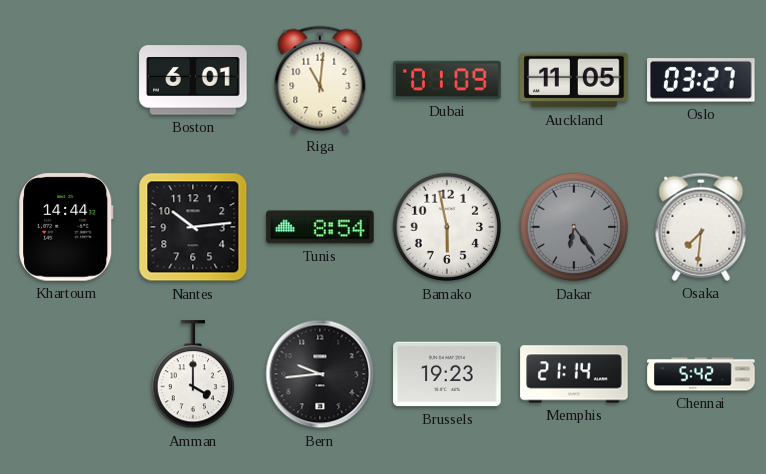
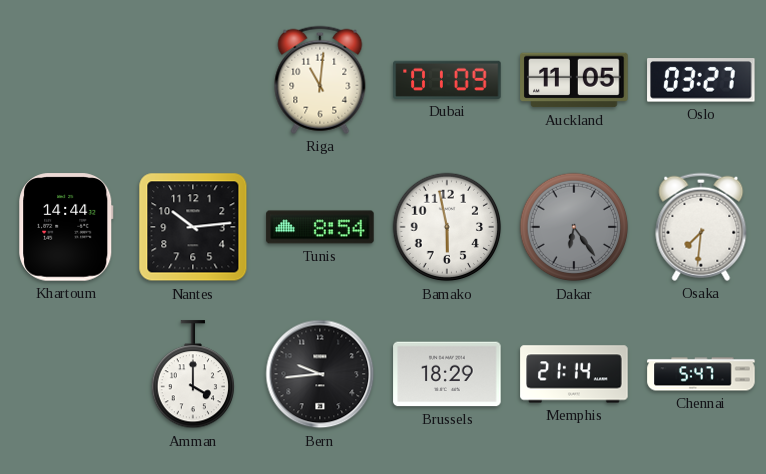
Boston: 6:01 -> none (193, 80)
Brussels: 19:23 -> 18:29 (447, 374)
Chennai: 5:42 -> 5:47 (701, 374)
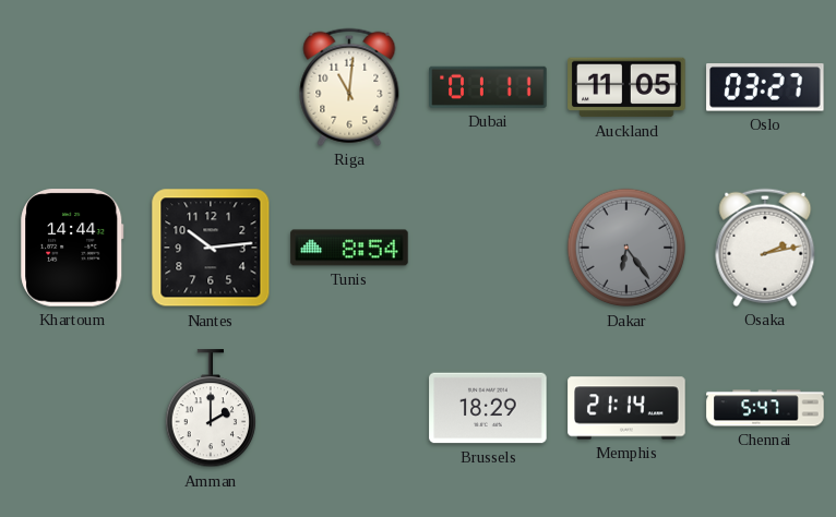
Dubai: 01:09 -> 01:11 (488, 87)
Bamako: 5:58 -> none (447, 227)
Osaka: 7:31 -> 2:13 (765, 248)
Amman: 4:00 -> 2:00 (210, 409)
Bern: 9:44 -> none (320, 374)
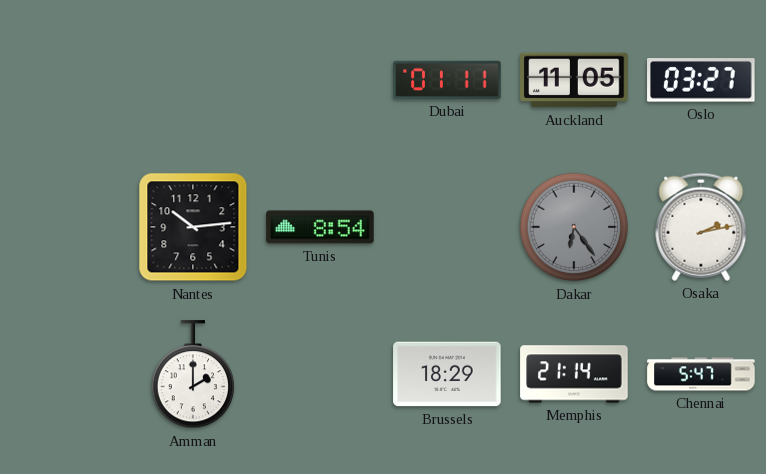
Riga: 11:01 -> none (349, 87)
Khartoum: 14:44 -> none (72, 248)
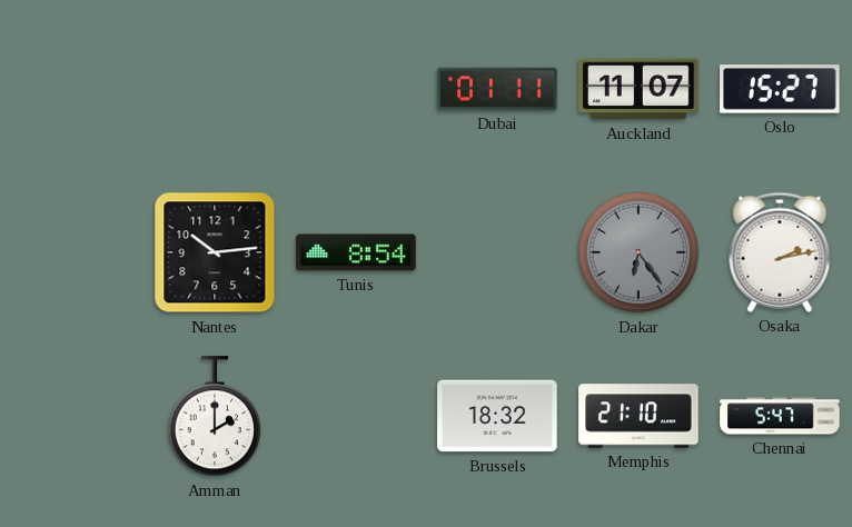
Auckland: 11:05 -> 11:07 (638, 89)
Oslo: 03:27 -> 15:27 (780, 89)
Brussels: 18:29 -> 18:32 (497, 416)
Memphis: 21:14 -> 21:10 (638, 416)
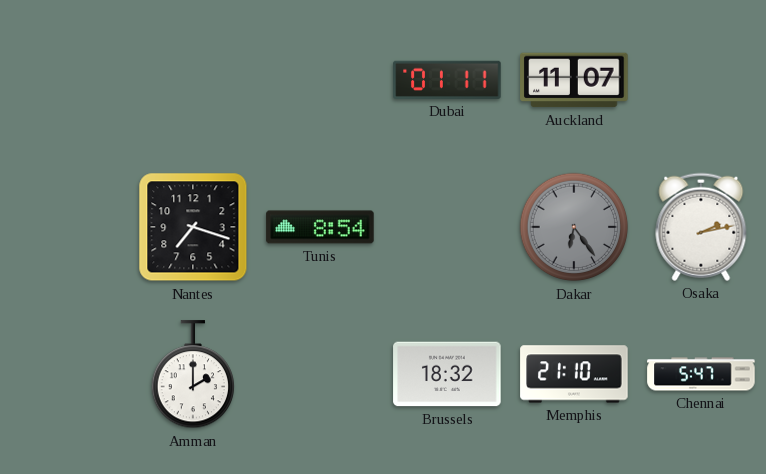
Oslo: 15:27 -> none (780, 89)
Nantes: 10:14 -> 7:18 (193, 227)
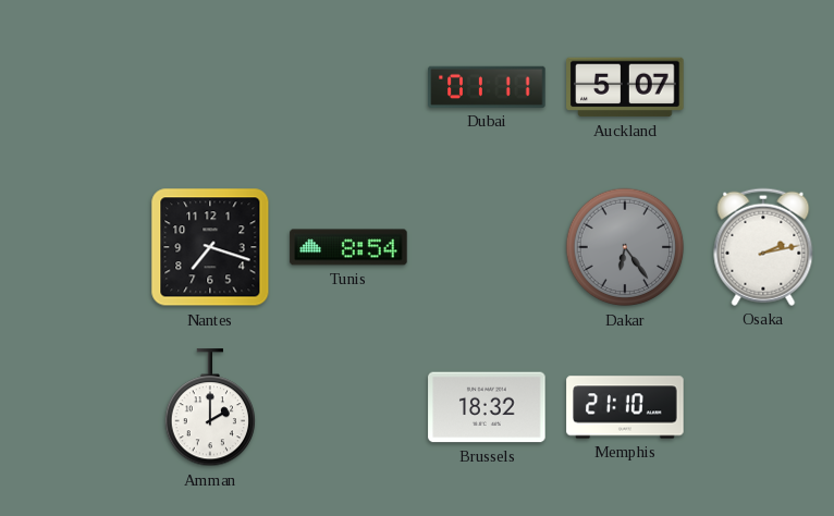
Auckland: 11:07 -> 5:07 (625, 87)
Chennai: 5:47 -> none (701, 374)
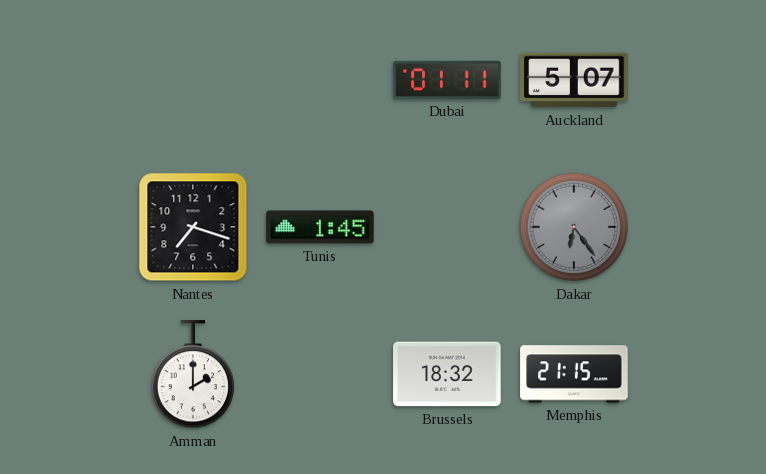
Tunis: 8:54 -> 1:45 (320, 227)
Osaka: 2:13 -> none (763, 247)
Memphis: 21:10 -> 21:15 (574, 374)
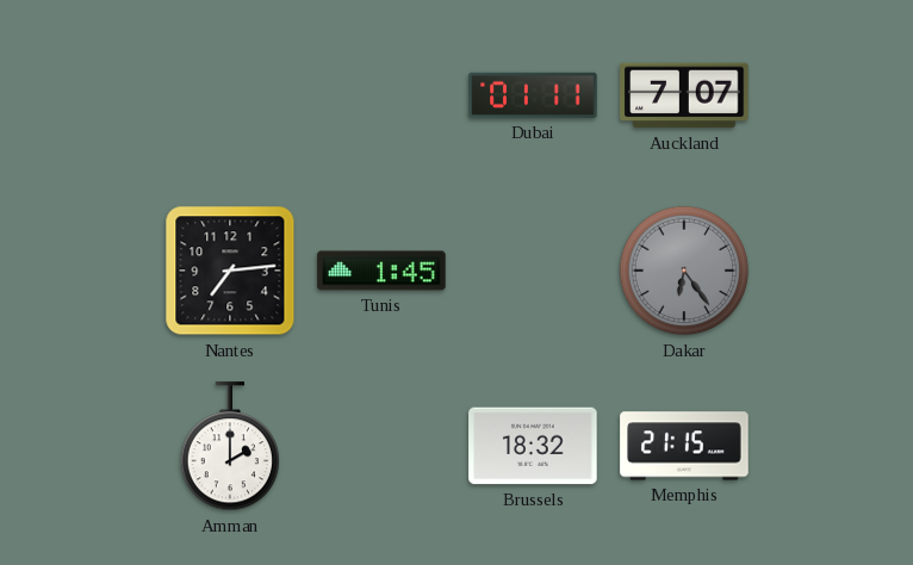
Auckland: 5:07 -> 7:07 (684, 95)
Nantes: 7:18 -> 7:14 (230, 271)
